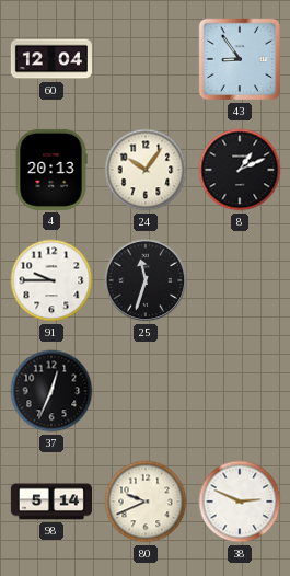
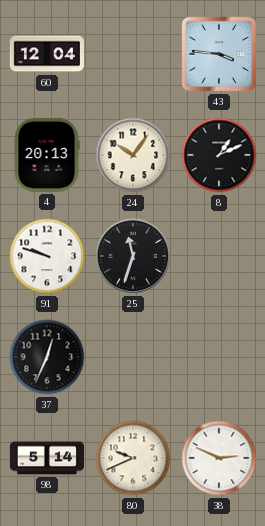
43: 8:54 -> 3:46 (219, 54)
91: 9:45 -> 9:48 (47, 256)
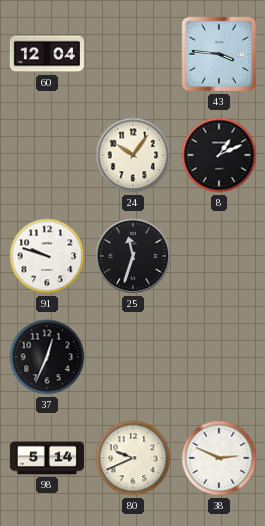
4: 20:13 -> none (47, 155)
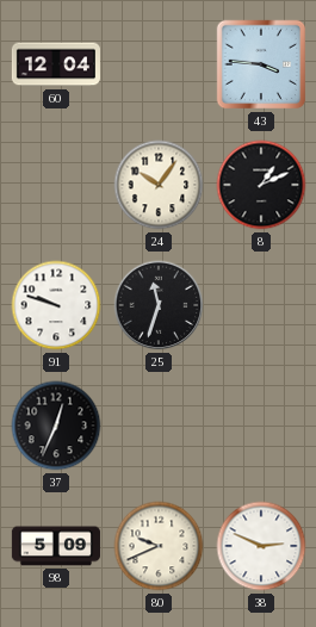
98: 5:14 -> 5:09 (56, 546)
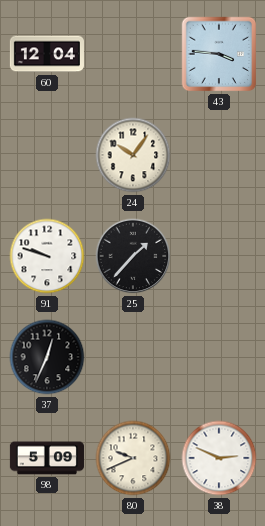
8: 1:11 -> none (261, 185)
25: 11:33 -> 1:37 (133, 256)
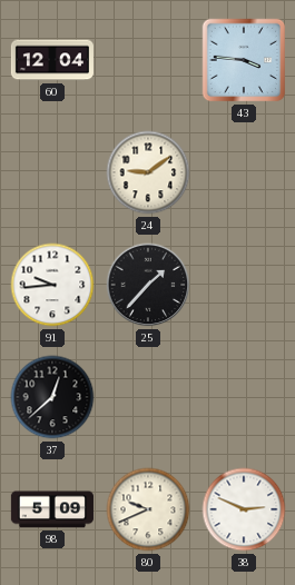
24: 10:06 -> 9:09 (148, 172)
91: 9:48 -> 9:44 (52, 285)
37: 12:34 -> 12:38 (52, 397)
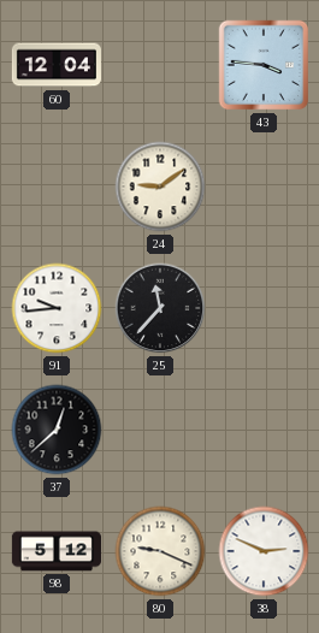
25: 1:37 -> 11:37 (160, 308)
98: 5:09 -> 5:12 (57, 551)
80: 9:41 -> 9:19 (160, 551)
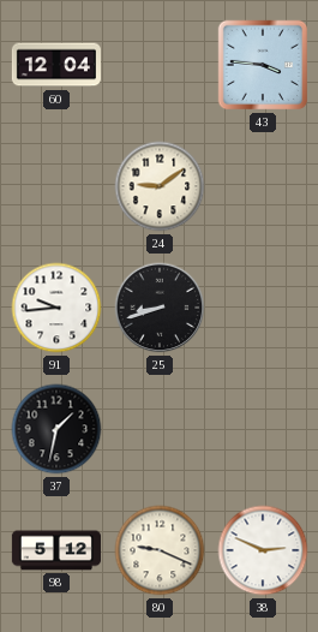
25: 11:37 -> 8:42 (160, 308)
37: 12:38 -> 1:32 (56, 429)
